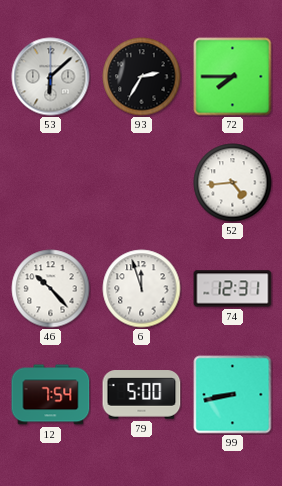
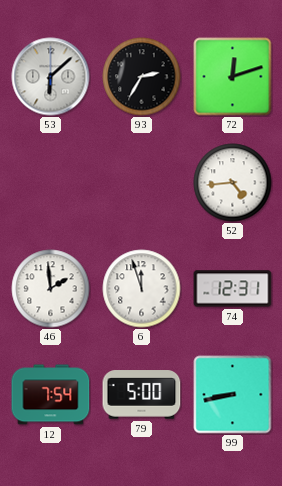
72: 7:45 -> 12:12 (233, 77)
46: 10:23 -> 1:59 (51, 289)
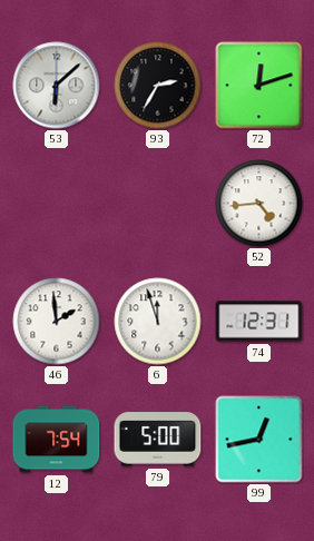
99: 8:43 -> 12:43 (259, 440)
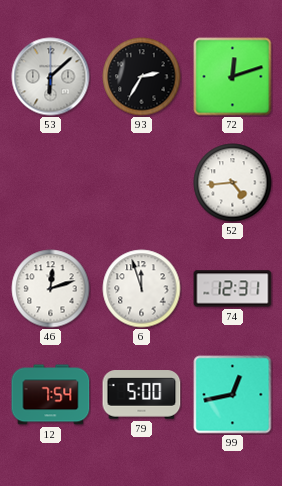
46: 1:59 -> 12:12 (51, 289)
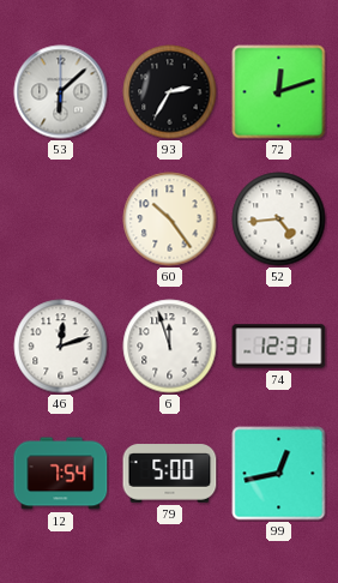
60: none -> 10:24 (170, 220)
